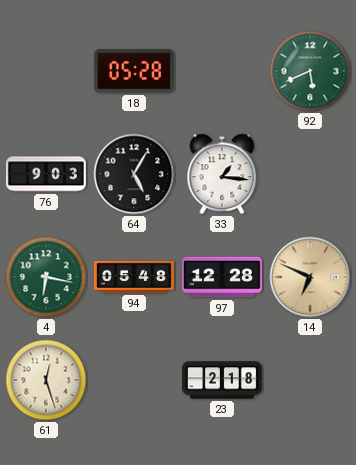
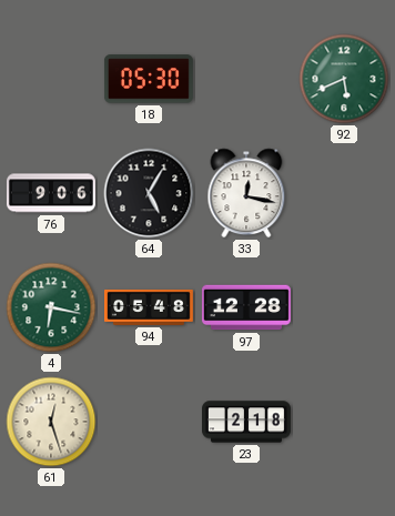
18: 05:28 -> 05:30 (149, 79)
76: 9:03 -> 9:06 (51, 193)
33: 1:16 -> 12:17 (246, 193)
14: 6:49 -> none (310, 277)
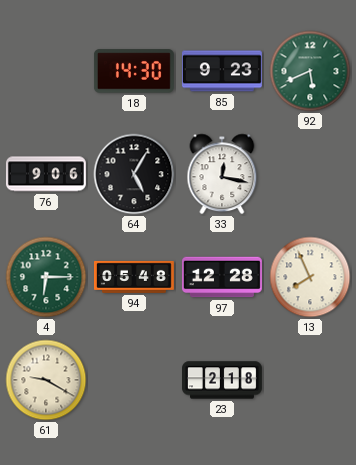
18: 05:30 -> 14:30 (134, 71)
85: none -> 9:23 (222, 71)
4: 6:17 -> 6:15 (46, 277)
13: none -> 7:56 (310, 277)
61: 12:27 -> 9:20 (46, 380)
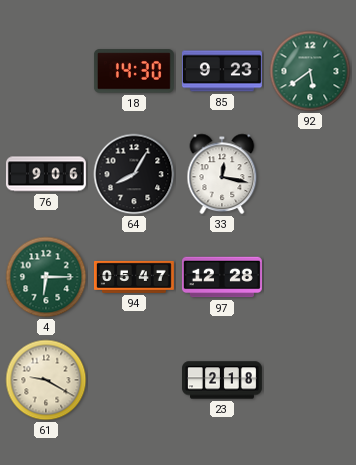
92: 5:41 -> 5:39 (310, 71)
64: 5:05 -> 8:05 (134, 174)
94: 05:48 -> 05:47 (135, 277)
13: 7:56 -> none (310, 277)
